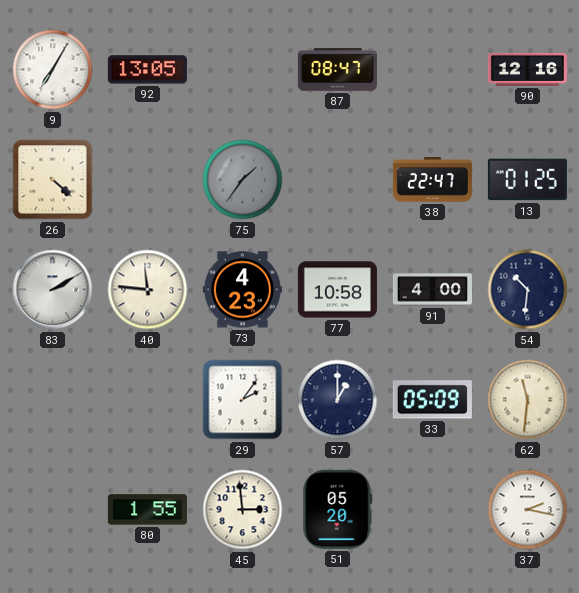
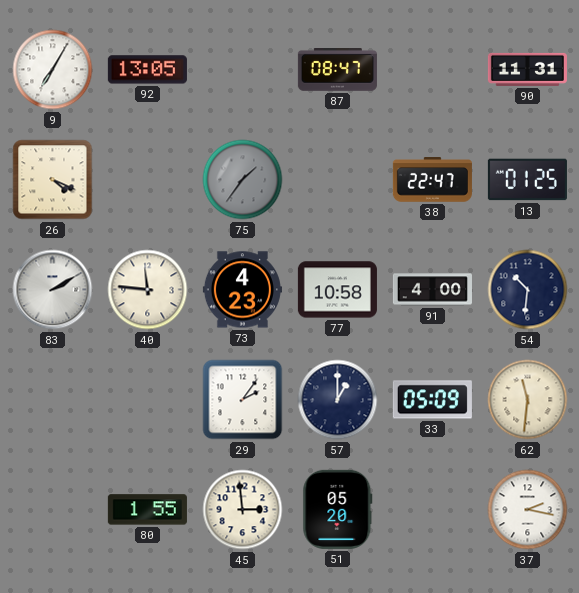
90: 12:16 -> 11:31 (527, 69)
26: 4:22 -> 4:19 (53, 180)
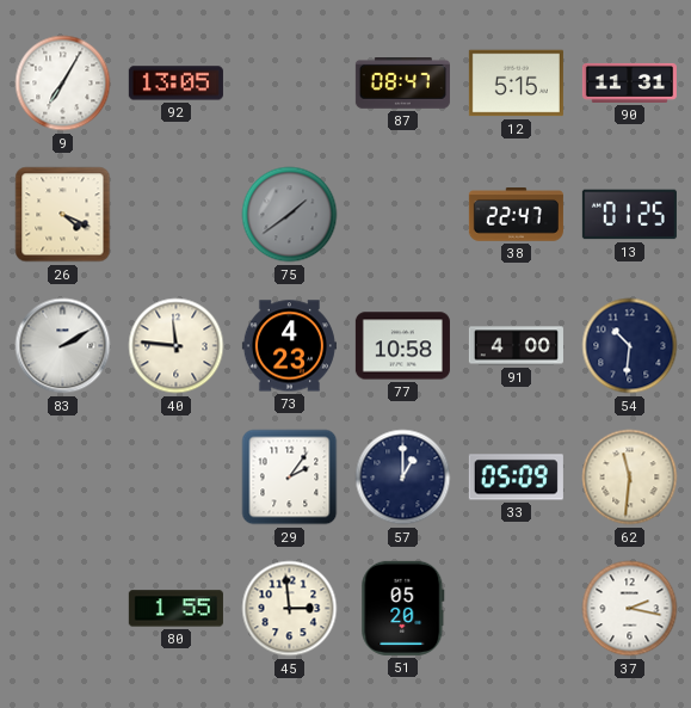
12: none -> 5:15 (516, 84)
75: 1:36 -> 1:39 (290, 215)
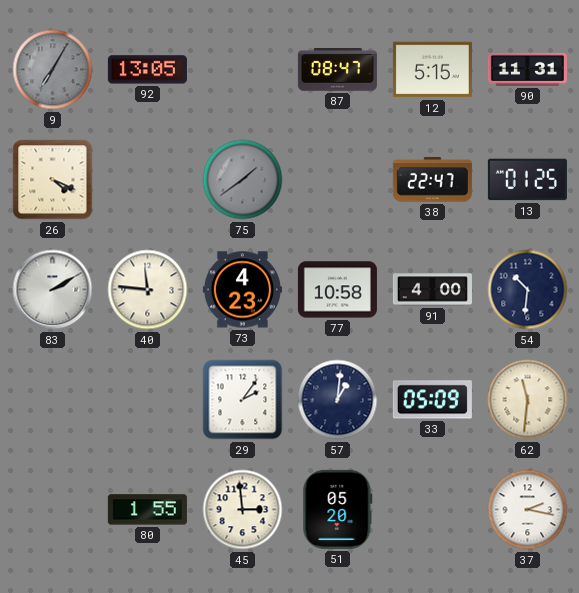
9 dial: white -> grey (53, 70)
57: 1:00 -> 1:01 (338, 400)
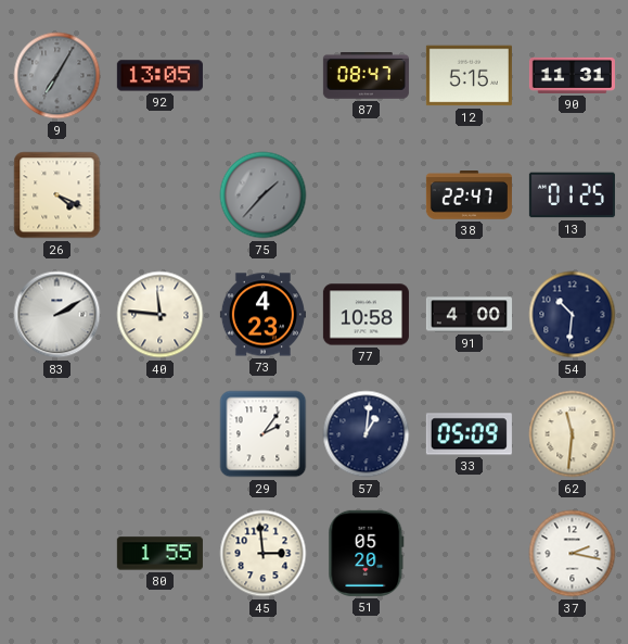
75: 1:39 -> 1:37 (264, 195)
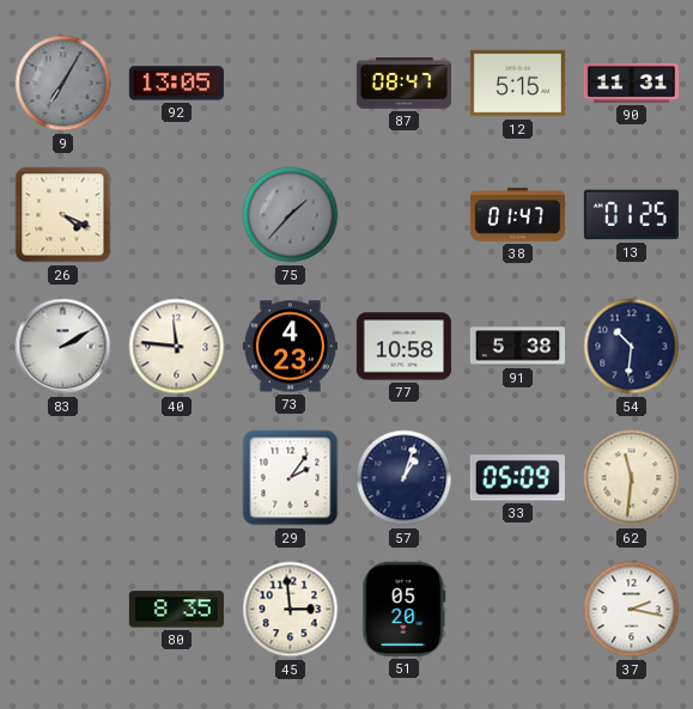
38: 22:47 -> 01:47 (517, 215)
91: 4:00 -> 5:38 (517, 347)
57: 1:01 -> 1:03 (405, 478)
80: 1:55 -> 8:35 (176, 610)
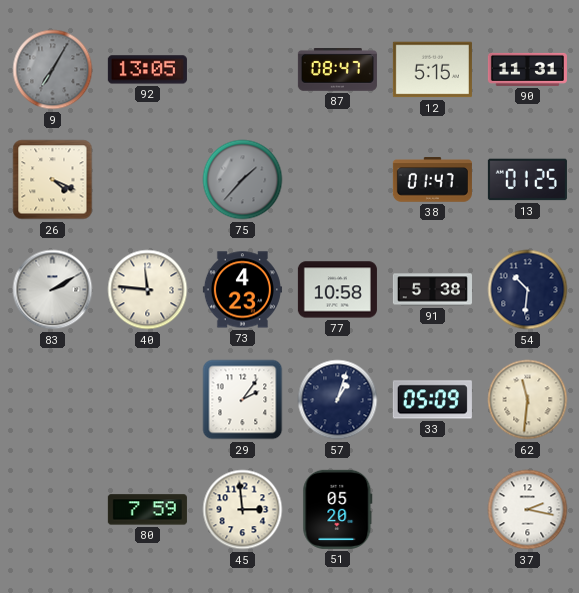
80: 8:35 -> 7:59 (147, 510)
